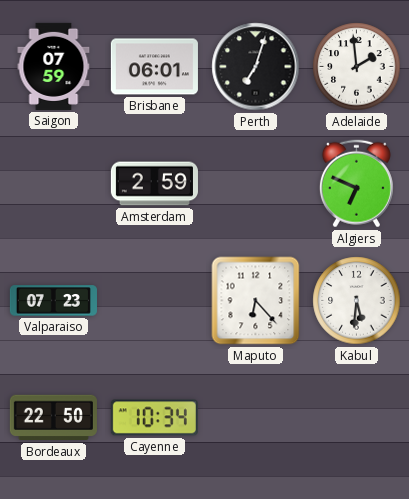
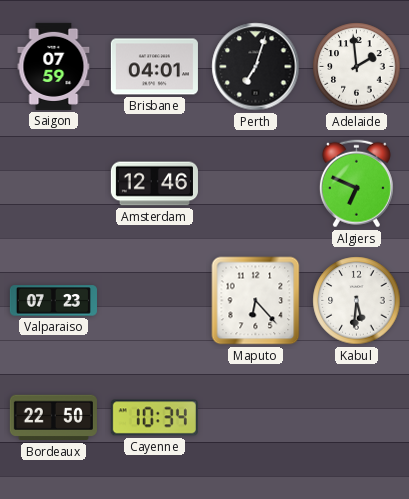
Brisbane: 06:01 -> 04:01 (154, 67)
Amsterdam: 2:59 -> 12:46 (154, 184)
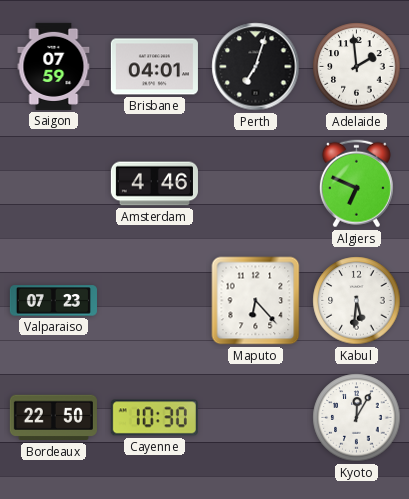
Amsterdam: 12:46 -> 4:46 (154, 184)
Cayenne: 10:34 -> 10:30 (154, 418)
Kyoto: none -> 12:05 (357, 418)
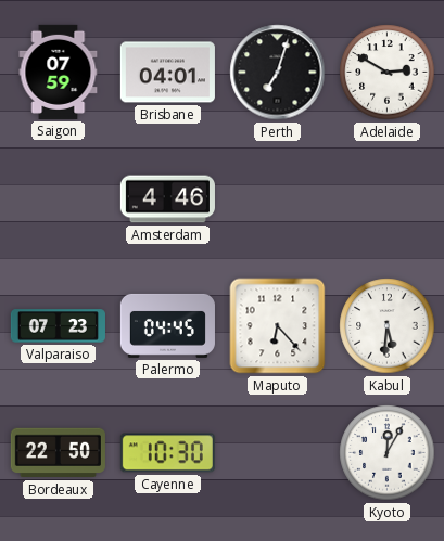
Adelaide: 1:59 -> 2:50 (388, 73)
Algiers: 6:49 -> none (356, 184)
Palermo: none -> 04:45 (167, 325)
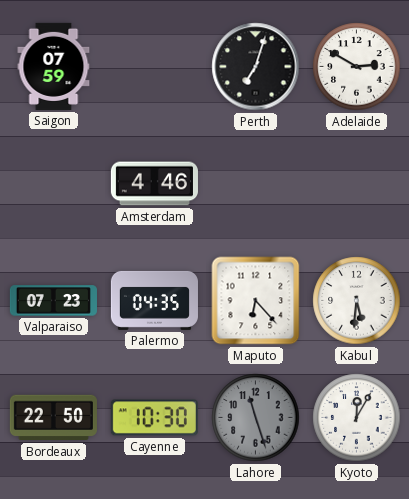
Brisbane: 04:01 -> none (167, 73)
Palermo: 04:45 -> 04:35 (154, 300)
Lahore: none -> 11:27 (256, 418)
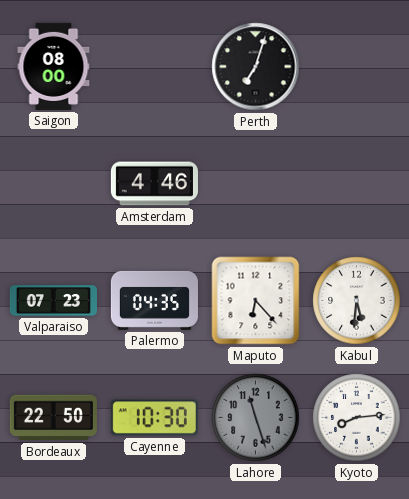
Saigon: 07:59 -> 08:00 (54, 66)
Adelaide: 2:50 -> none (357, 67)
Kyoto: 12:05 -> 8:14 (357, 418)
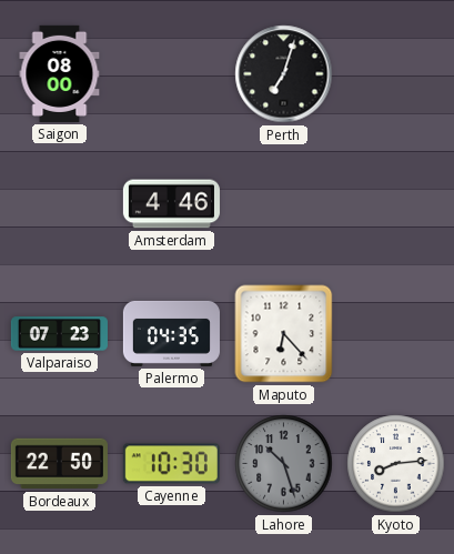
Kabul: 5:31 -> none (357, 301)
Lahore: 11:27 -> 10:27 (284, 464)
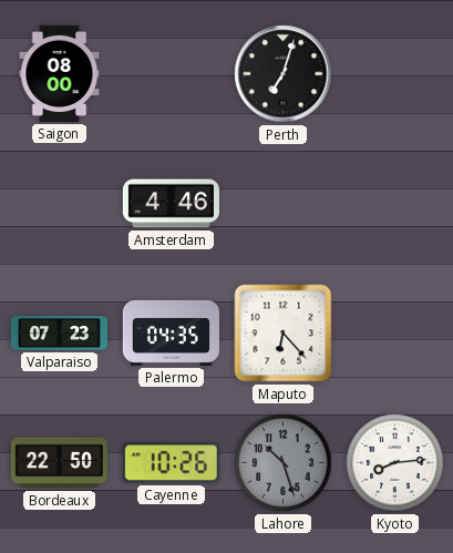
Cayenne: 10:30 -> 10:26 (171, 463)
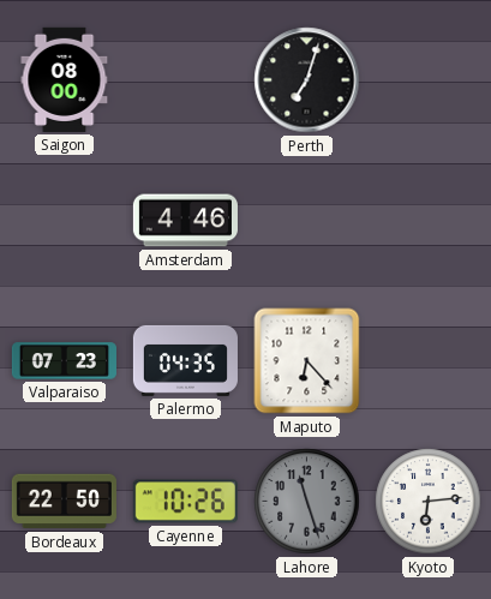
Lahore: 10:27 -> 11:27 (307, 502)
Kyoto: 8:14 -> 6:14 (429, 502)
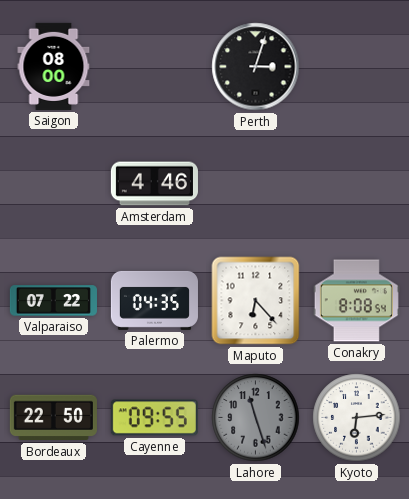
Perth: 7:03 -> 3:03 (256, 67)
Valparaiso: 07:23 -> 07:22 (53, 301)
Conakry: none -> 8:08 (356, 301)
Cayenne: 10:26 -> 09:55 (154, 418)
